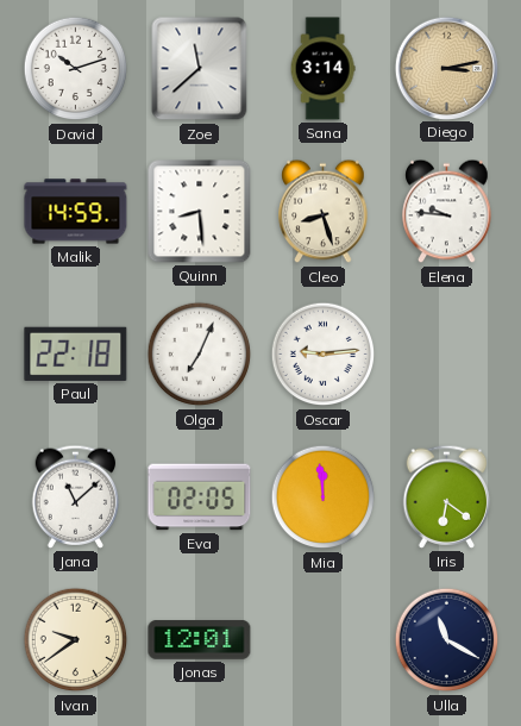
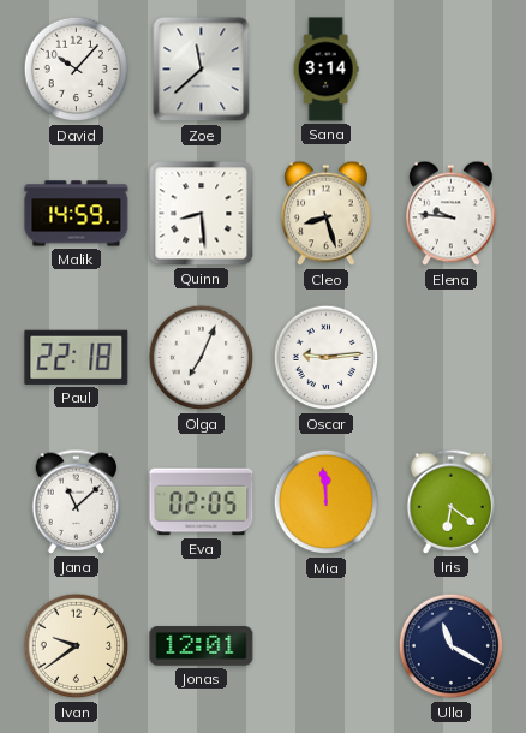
David: 10:12 -> 10:07 (77, 70)
Diego: 3:13 -> none (446, 68)
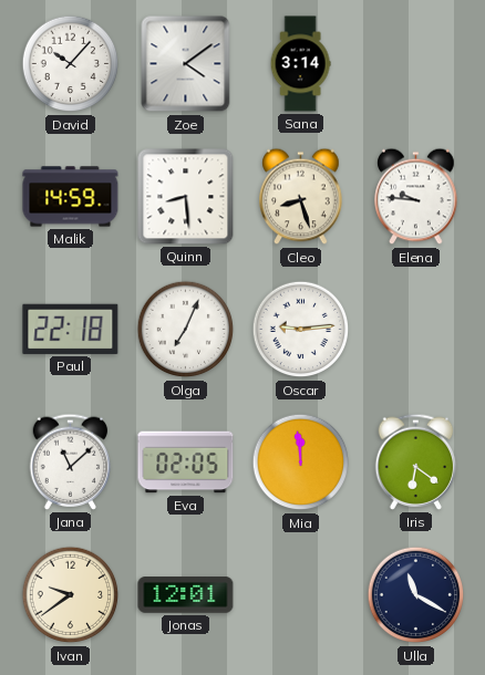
Zoe: 11:38 -> 4:09 (186, 64)
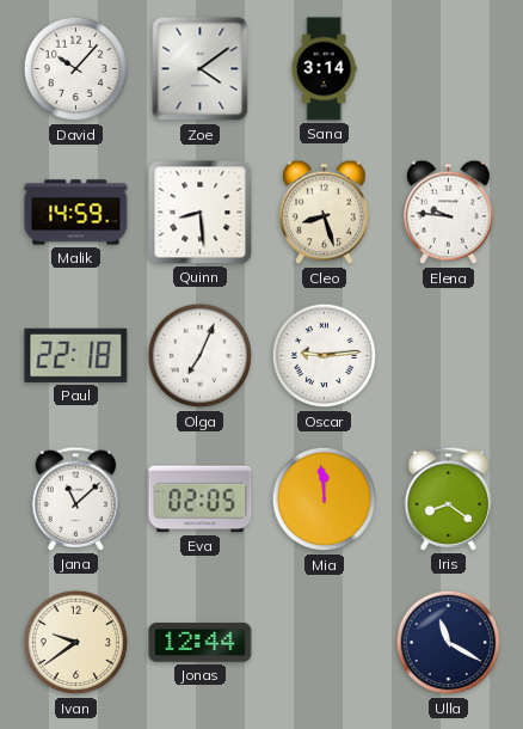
Iris: 6:21 -> 8:21 (449, 498)
Jonas: 12:01 -> 12:44 (201, 643)
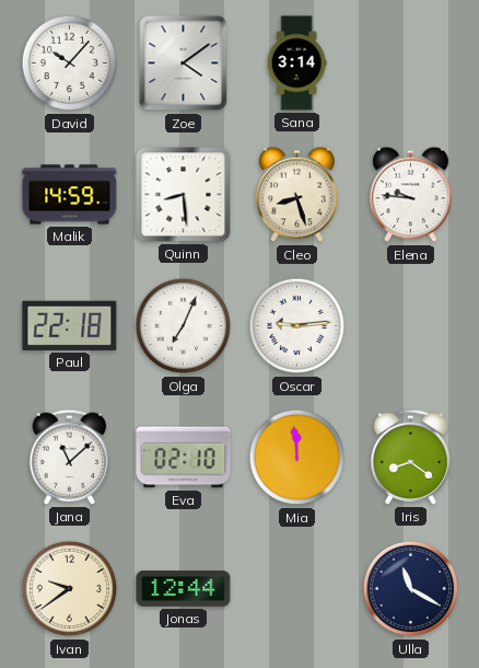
Eva: 02:05 -> 02:10 (184, 458)
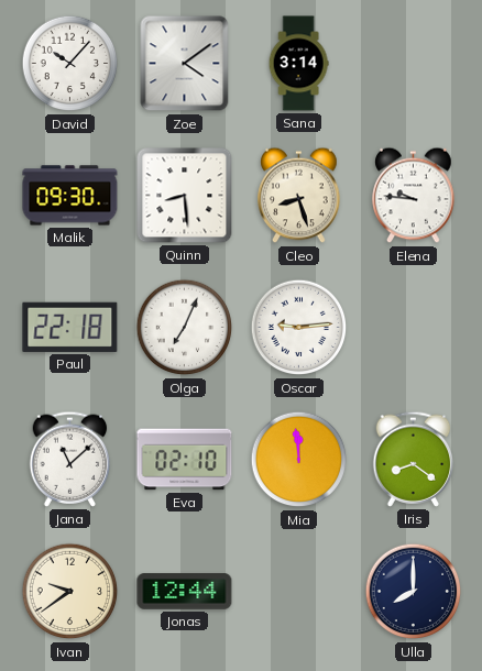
Malik: 14:59 -> 09:30 (70, 196)
Ulla: 11:20 -> 8:00 (414, 592)
